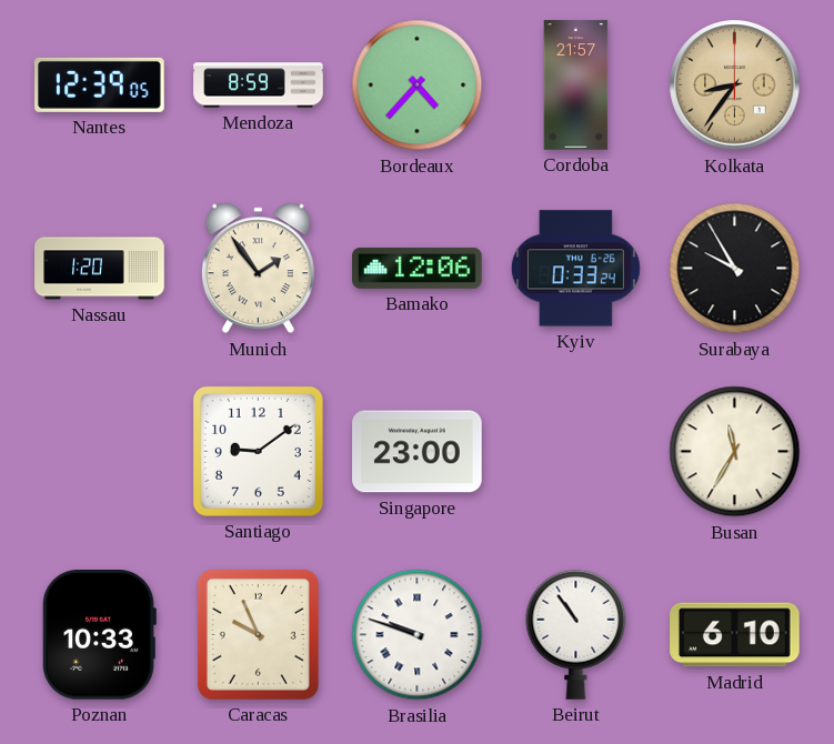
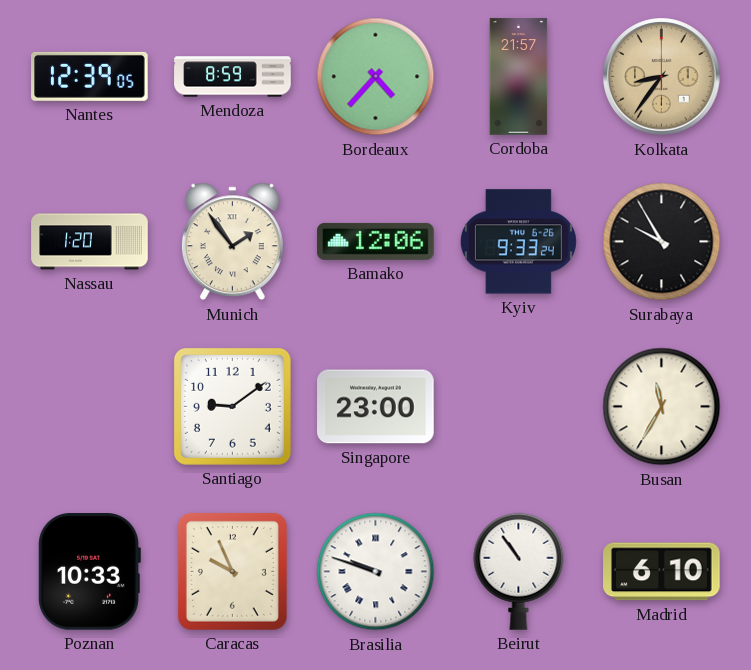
Kyiv: 0:33 -> 9:33 (518, 242)
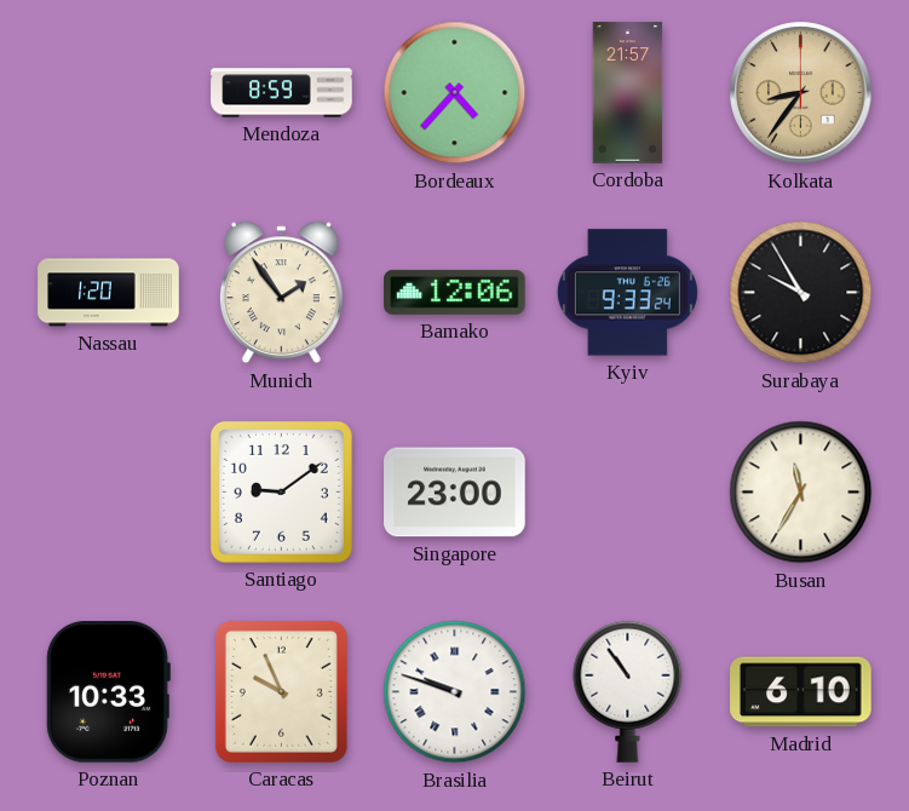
Nantes: 12:39 -> none (90, 76)
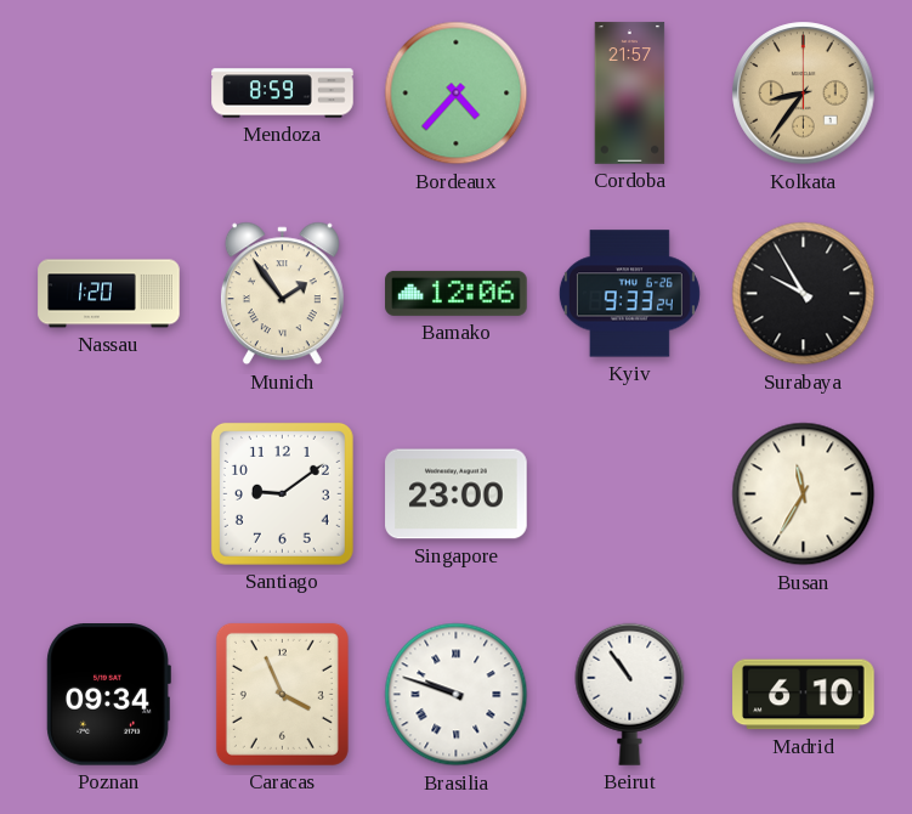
Poznan: 10:33 -> 09:34 (108, 695)
Caracas: 9:56 -> 3:56 (282, 694)
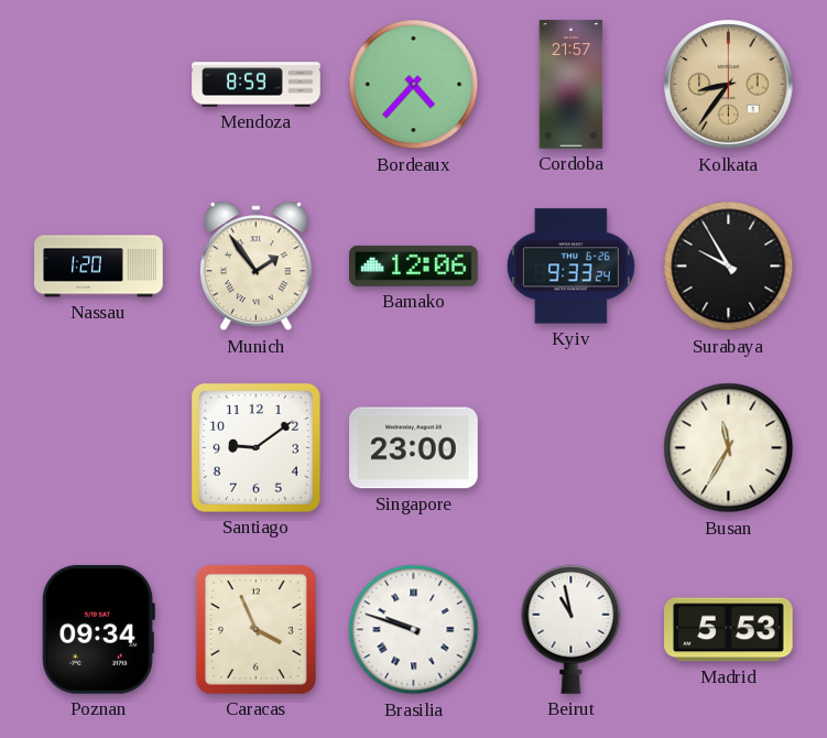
Beirut: 10:54 -> 10:58 (572, 629)
Madrid: 6:10 -> 5:53 (729, 630)
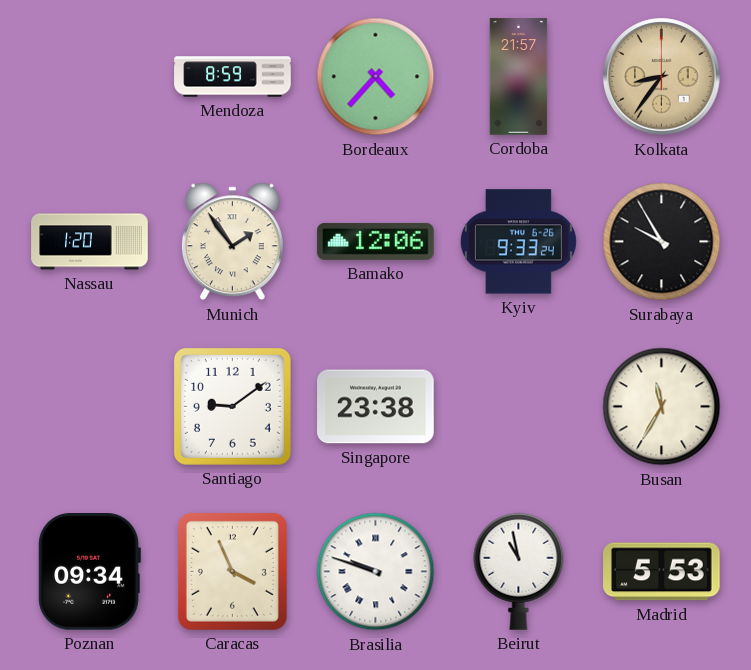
Singapore: 23:00 -> 23:38 (376, 407)
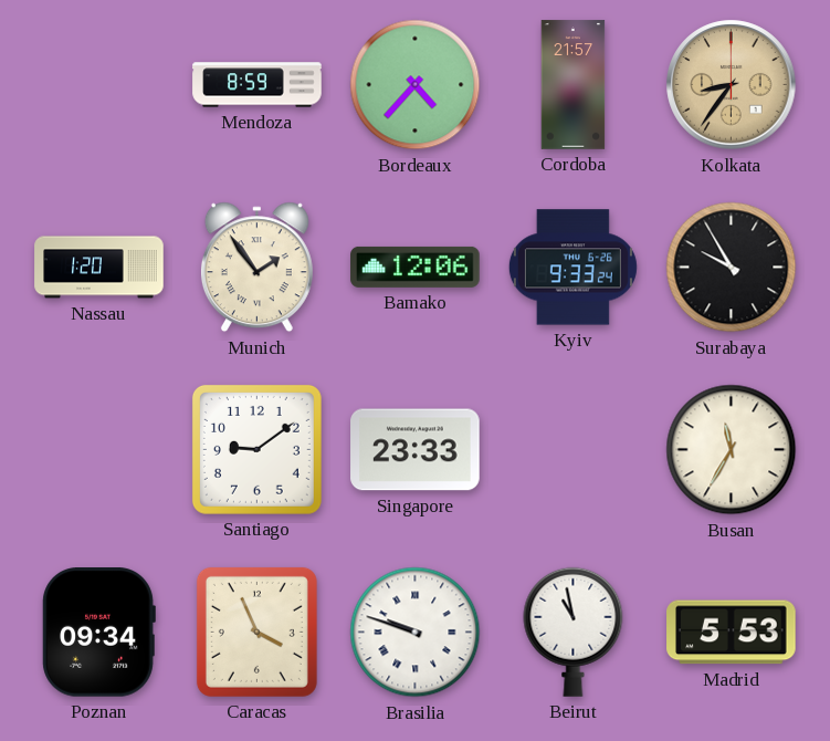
Singapore: 23:38 -> 23:33 (416, 450)
